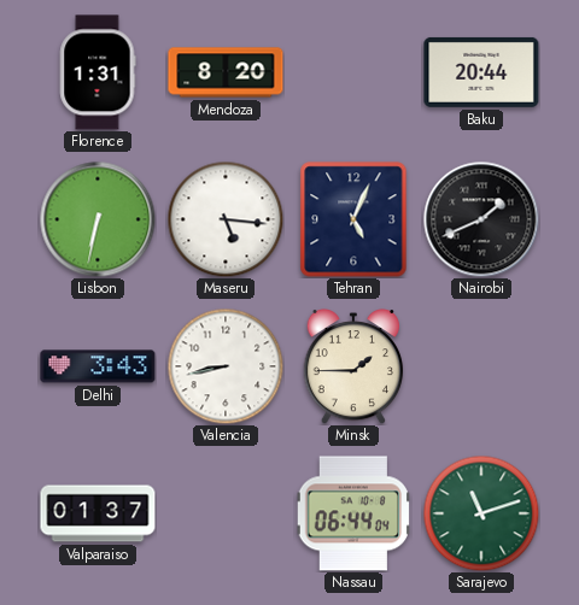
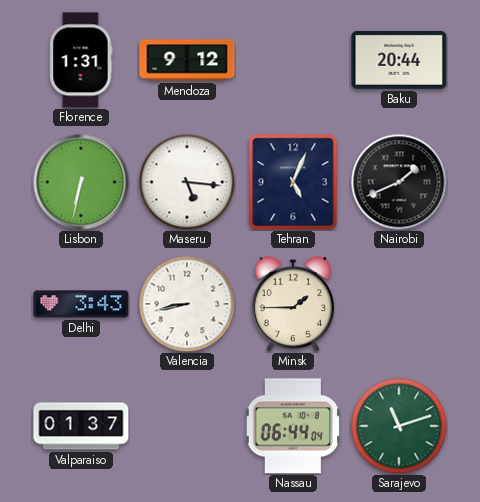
Mendoza: 8:20 -> 9:12 (187, 60)
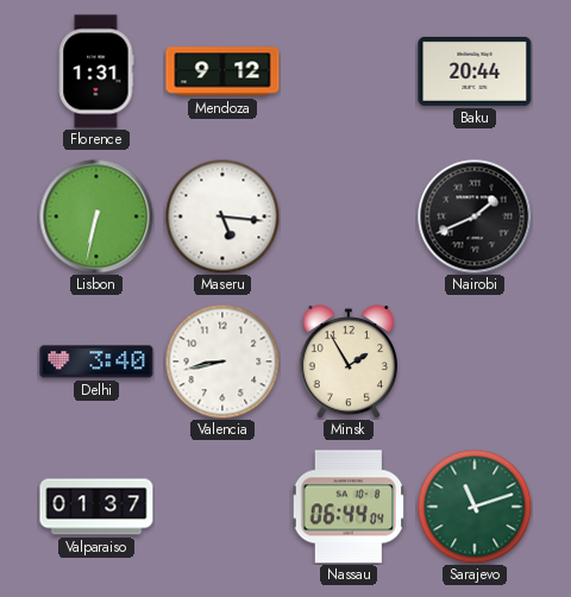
Tehran: 5:04 -> none (293, 182)
Delhi: 3:43 -> 3:40 (96, 362)
Minsk: 1:45 -> 1:55 (347, 362)
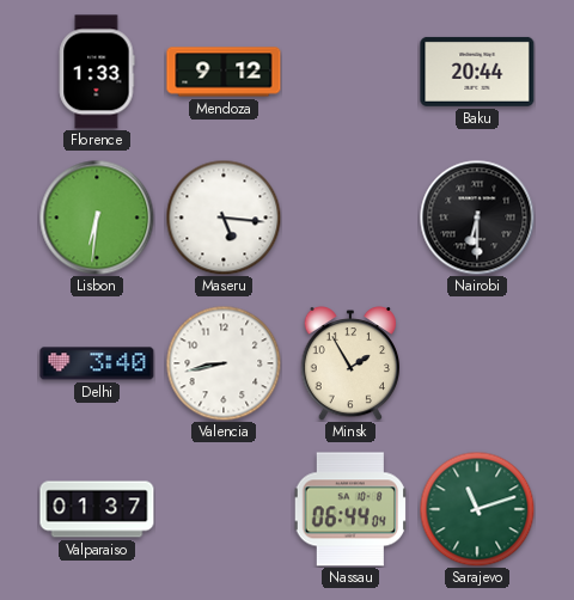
Florence: 1:31 -> 1:33 (97, 72)
Lisbon: 6:32 -> 6:31 (97, 218)
Nairobi: 1:41 -> 6:30 (477, 218)
